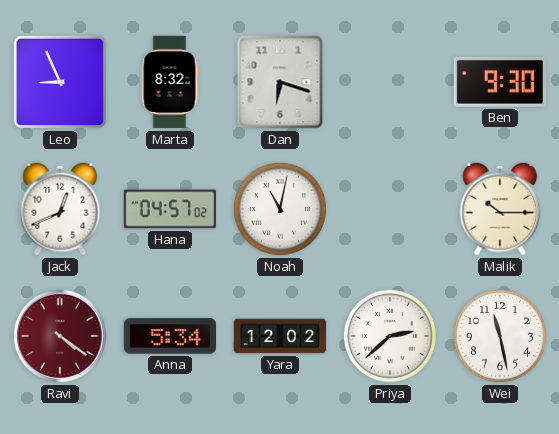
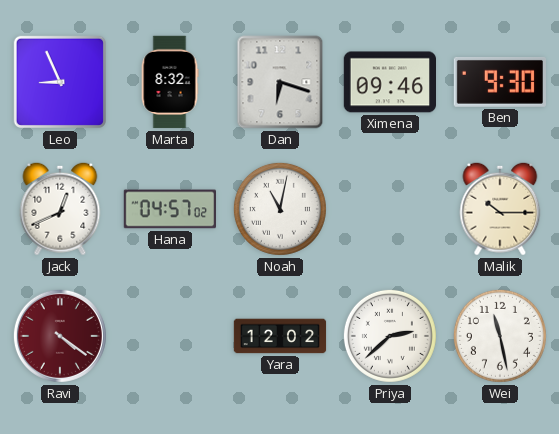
Ximena: none -> 09:46 (389, 82)
Anna: 5:34 -> none (169, 336)
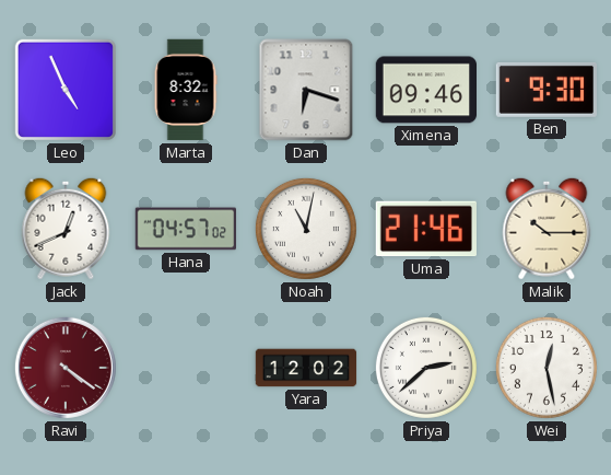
Leo: 8:56 -> 4:56 (66, 90)
Uma: none -> 21:46 (426, 229)
Wei: 11:28 -> 12:28 (547, 368)
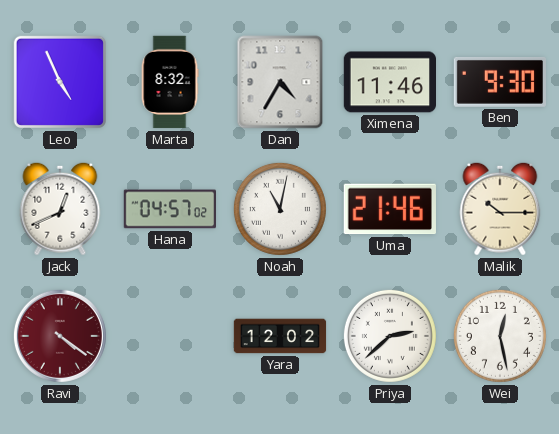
Dan: 6:18 -> 4:35 (280, 82)
Ximena: 09:46 -> 11:46 (389, 82)
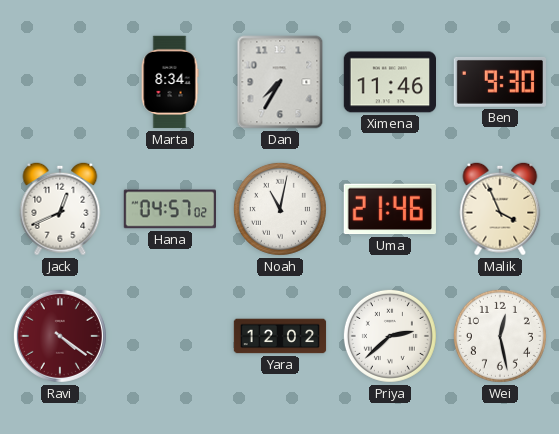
Leo: 4:56 -> none (60, 82)
Marta: 8:32 -> 8:34 (170, 82)
Dan: 4:35 -> 7:35 (280, 82)
Malik: 10:15 -> 3:56 (500, 209)
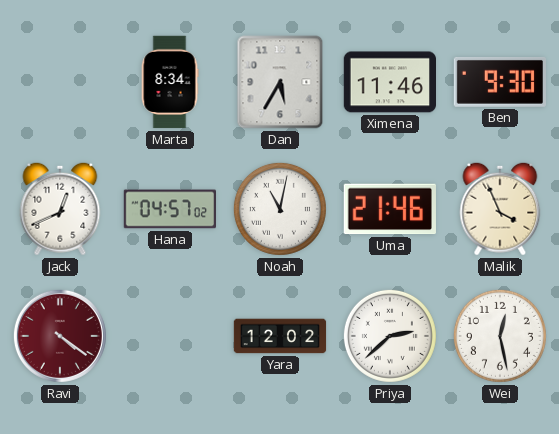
Dan: 7:35 -> 5:35 (280, 82)
